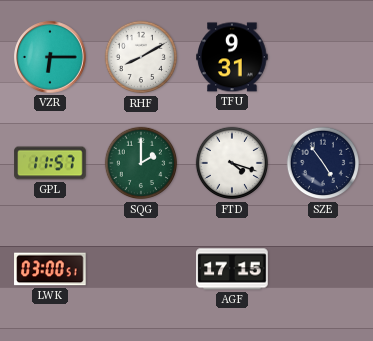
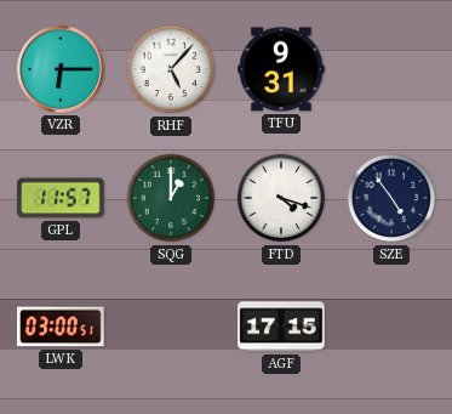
RHF: 8:10 -> 5:07 (171, 69)
SQG: 2:00 -> 1:00 (171, 198)
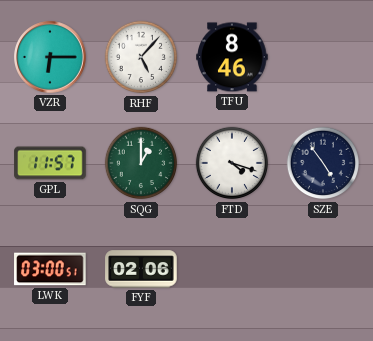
TFU: 9:31 -> 8:46 (232, 57)
FYF: none -> 02:06 (141, 269)
AGF: 17:15 -> none (281, 327)
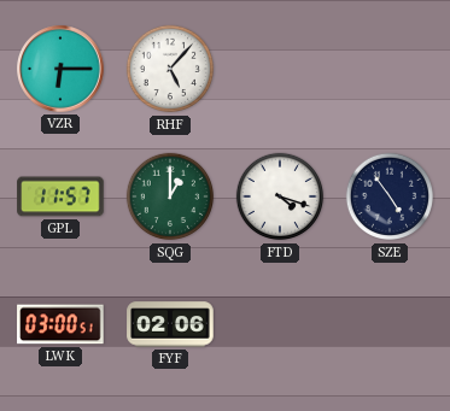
TFU: 8:46 -> none (232, 57)
